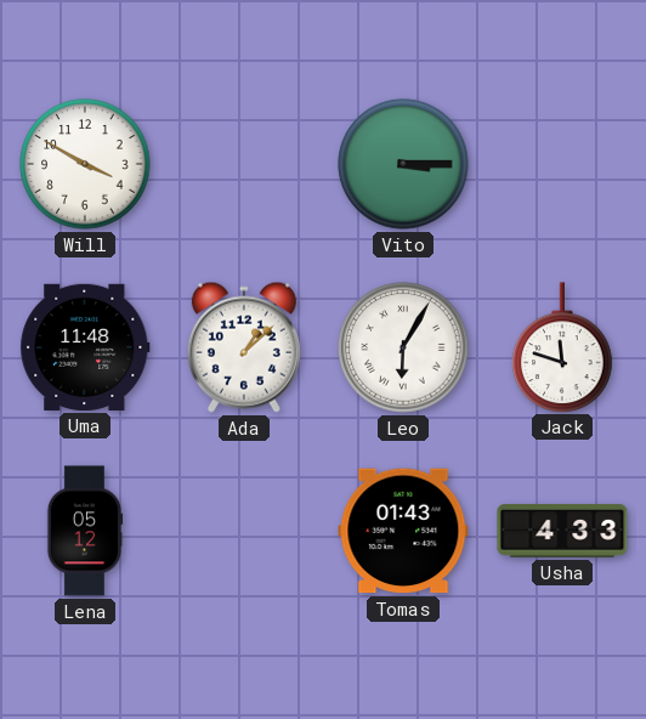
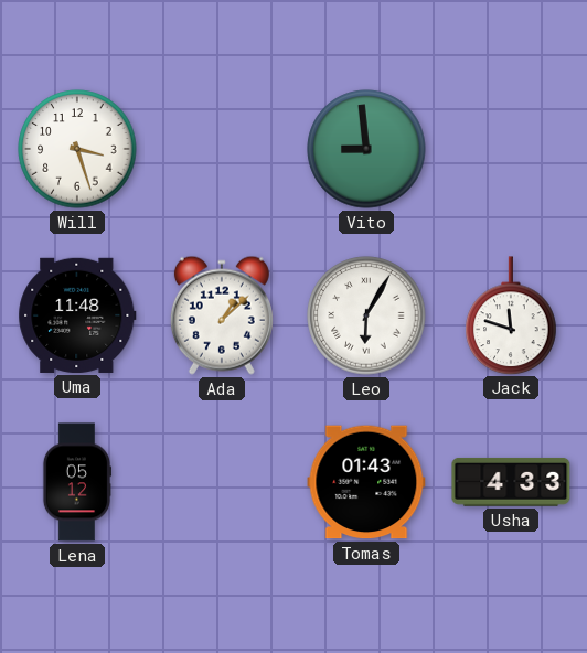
Will: 3:50 -> 3:27 (77, 149)
Vito: 3:15 -> 8:59 (366, 149)
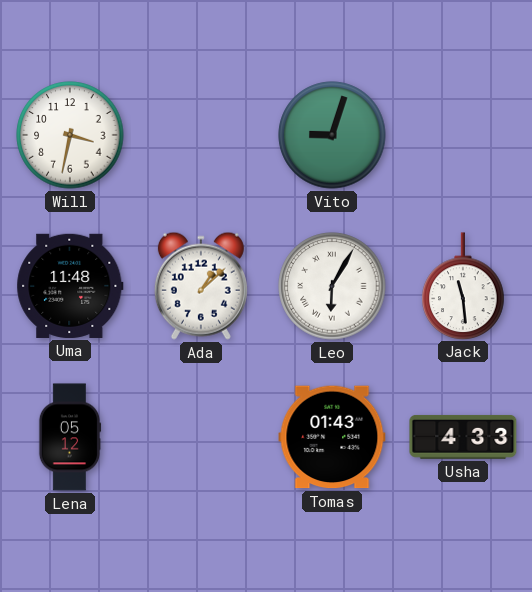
Will: 3:27 -> 3:32 (70, 135)
Vito: 8:59 -> 9:03 (332, 135)
Jack: 11:48 -> 11:29 (463, 286)
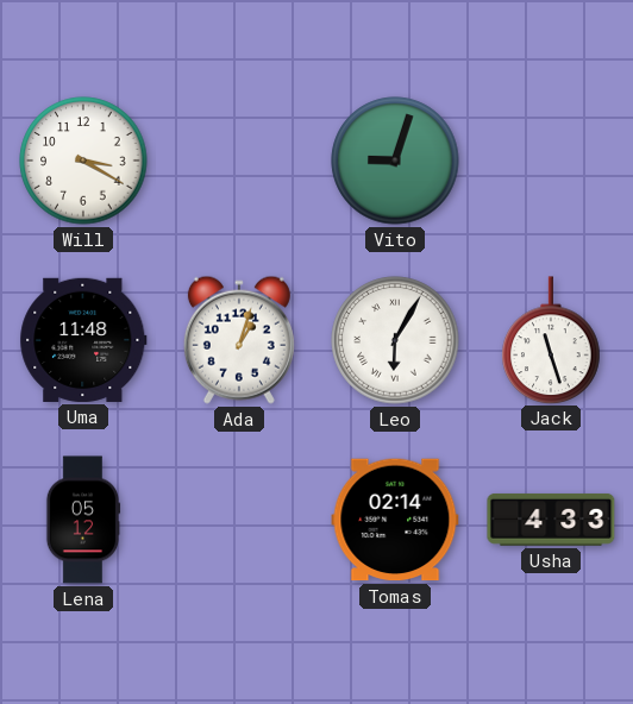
Will: 3:32 -> 3:20 (83, 161)
Ada: 1:08 -> 1:03 (239, 340)
Jack: 11:29 -> 11:27 (551, 340)
Tomas: 01:43 -> 02:14 (395, 520)
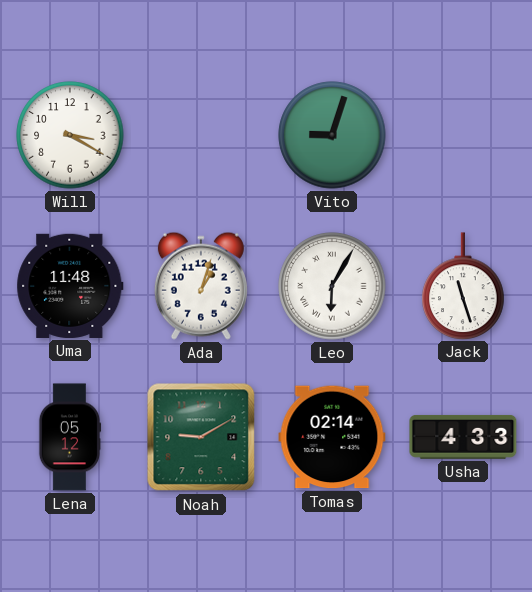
Noah: none -> 9:10 (201, 437)
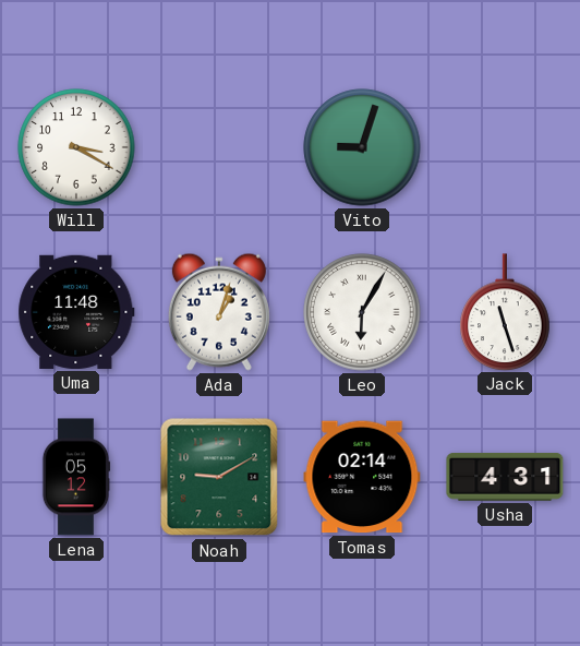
Usha: 4:33 -> 4:31 (505, 477)
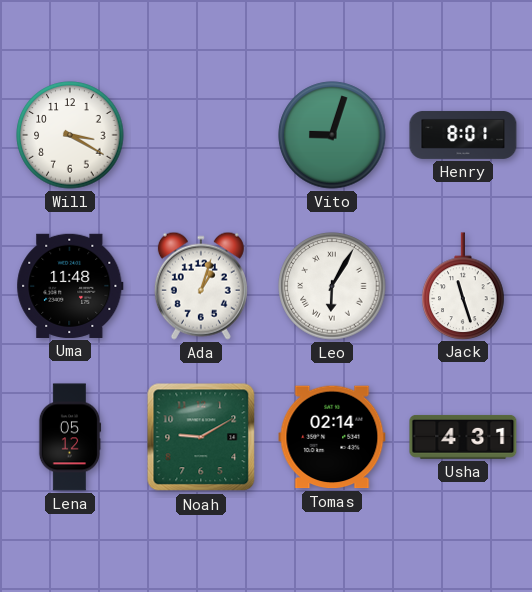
Henry: none -> 8:01 (463, 135)
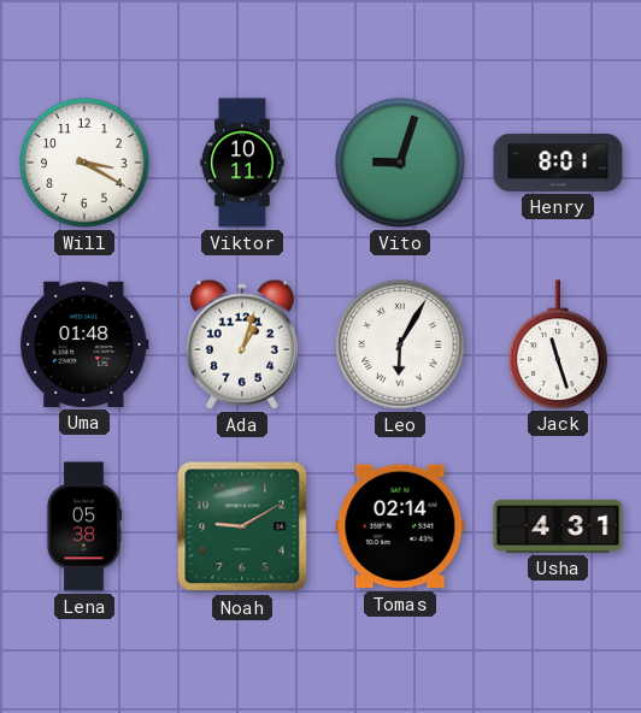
Viktor: none -> 10:11 (242, 163)
Uma: 11:48 -> 01:48 (84, 344)
Lena: 05:12 -> 05:38 (84, 526)
